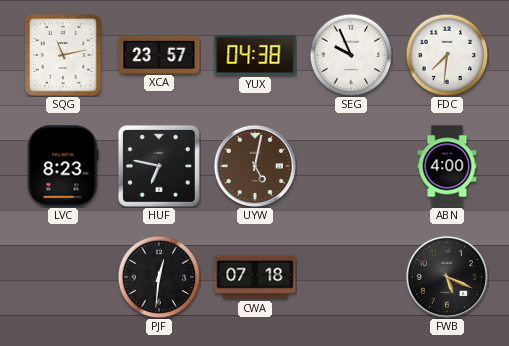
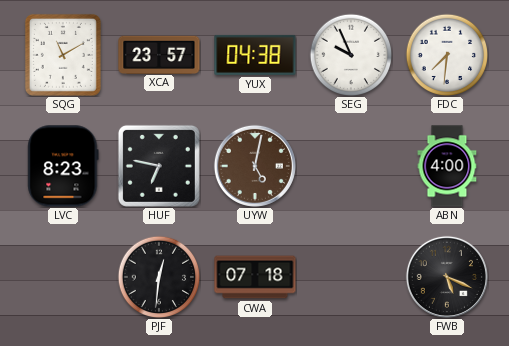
SQG: 11:13 -> 11:10 (63, 55)
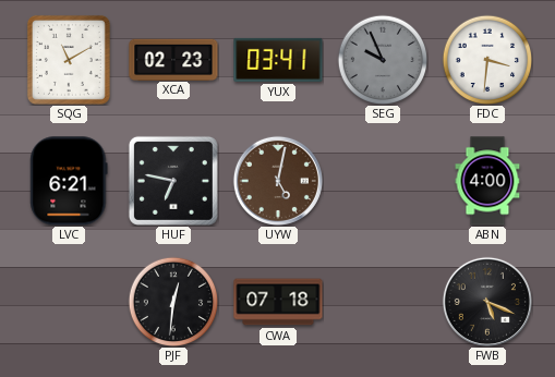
XCA: 23:57 -> 02:23 (173, 59)
YUX: 04:38 -> 03:41 (278, 60)
SEG dial: white -> grey (383, 60)
FDC: 7:31 -> 3:31 (487, 60)
LVC: 8:23 -> 6:21 (69, 181)
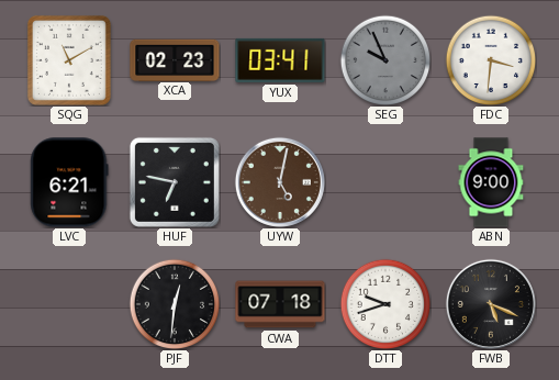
ABN: 4:00 -> 9:00 (491, 182)
DTT: none -> 9:42 (385, 304)
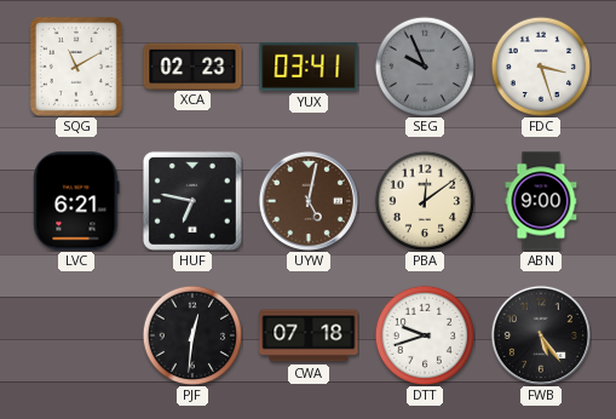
FDC: 3:31 -> 3:27 (541, 67)
PBA: none -> 12:09 (425, 201)
FWB: 5:19 -> 5:24 (541, 335)
